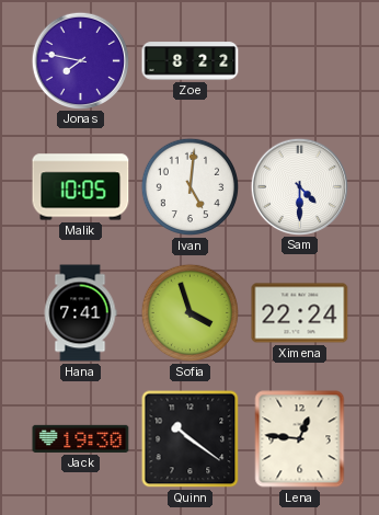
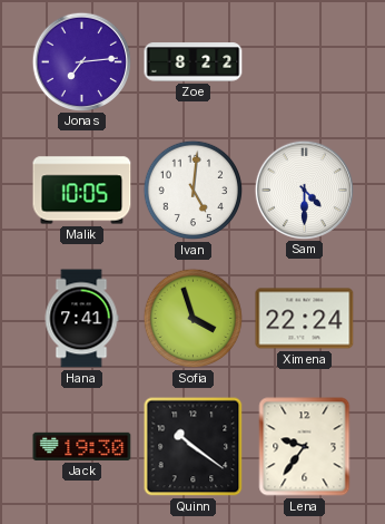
Jonas: 7:47 -> 7:14 (81, 61)
Lena: 12:46 -> 9:36 (305, 447)
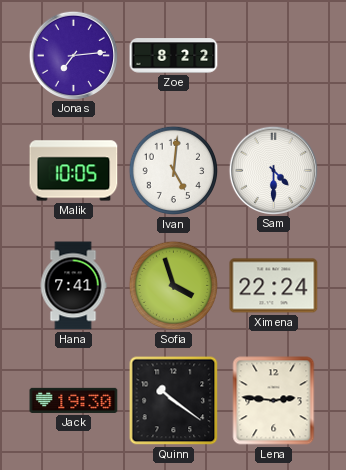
Lena: 9:36 -> 2:46 (274, 401)
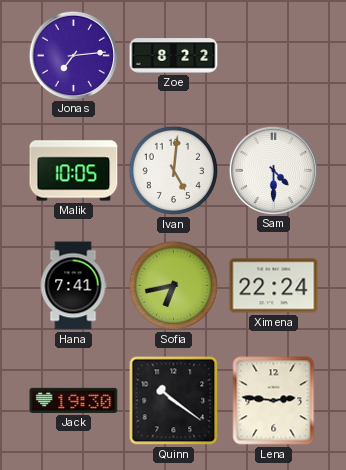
Sofia: 3:57 -> 6:43 (174, 286)
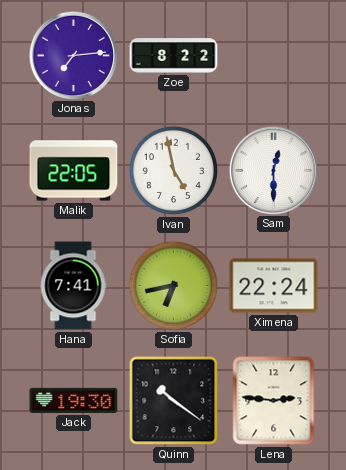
Malik: 10:05 -> 22:05 (74, 171)
Ivan: 5:01 -> 4:58 (174, 171)
Sam: 4:30 -> 12:30 (273, 170)
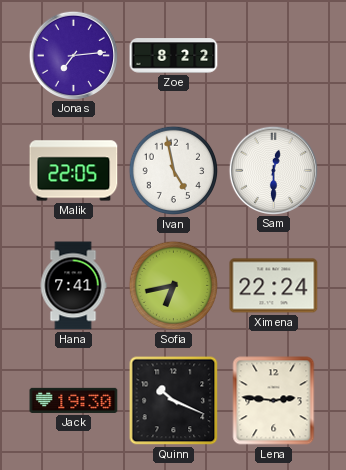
Quinn: 10:21 -> 10:19 (174, 401)
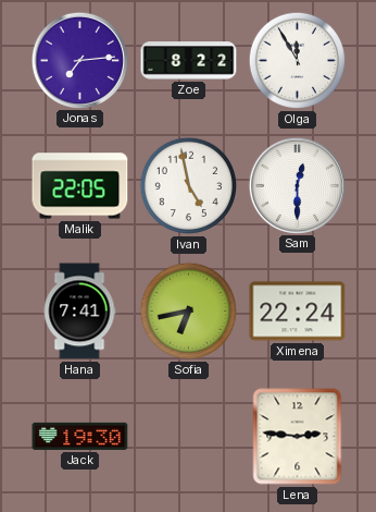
Olga: none -> 11:55 (298, 61)
Quinn: 10:19 -> none (174, 401)
